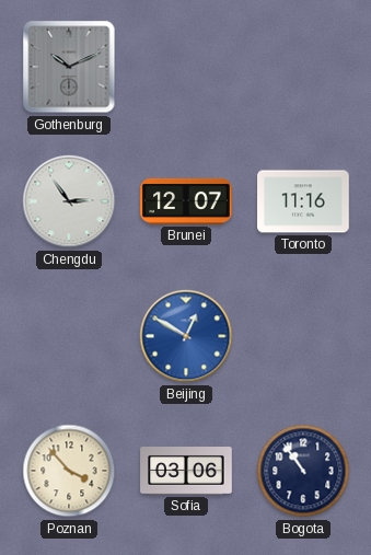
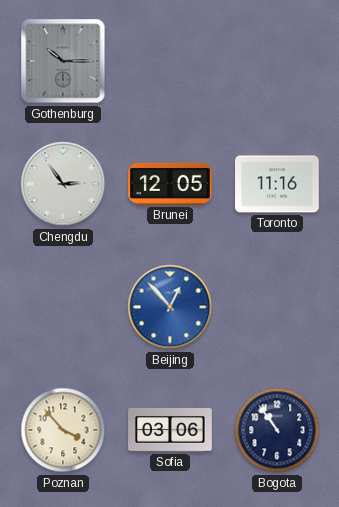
Gothenburg: 10:11 -> 10:15 (63, 61)
Brunei: 12:07 -> 12:05 (170, 184)
Beijing: 12:50 -> 12:53 (170, 307)
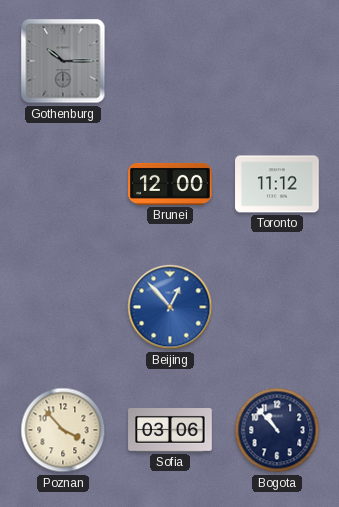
Chengdu: 2:54 -> none (63, 184)
Brunei: 12:05 -> 12:00 (170, 184)
Toronto: 11:16 -> 11:12 (277, 184)
Bogota: 10:54 -> 10:53 (277, 430)
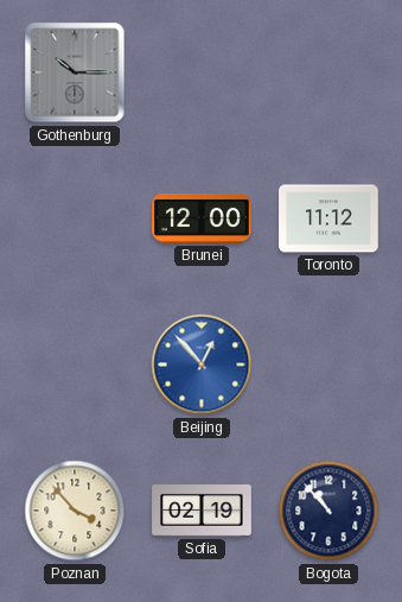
Sofia: 03:06 -> 02:19 (202, 512)
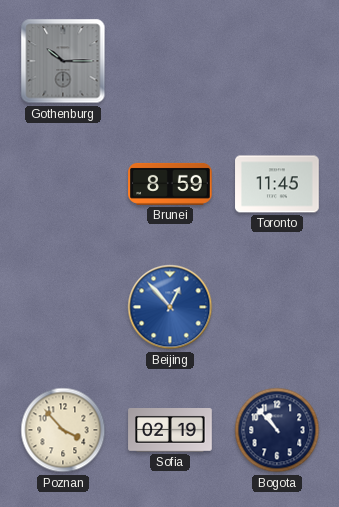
Brunei: 12:00 -> 8:59 (170, 184)
Toronto: 11:12 -> 11:45 (277, 184)
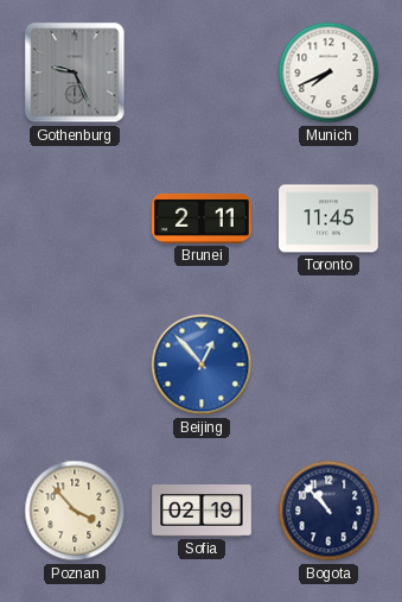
Gothenburg: 10:15 -> 9:26 (75, 72)
Munich: none -> 7:41 (328, 72)
Brunei: 8:59 -> 2:11 (202, 218)
